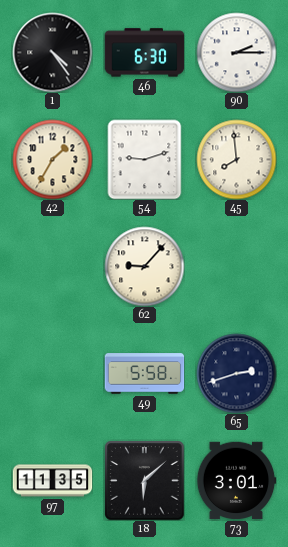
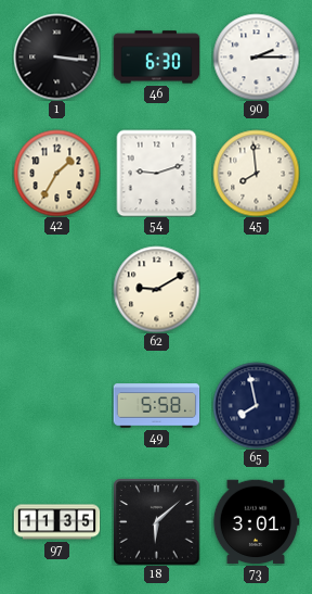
1: 4:24 -> 3:16 (56, 56)
62: 9:07 -> 9:10 (156, 289)
65: 2:42 -> 7:58 (256, 405)
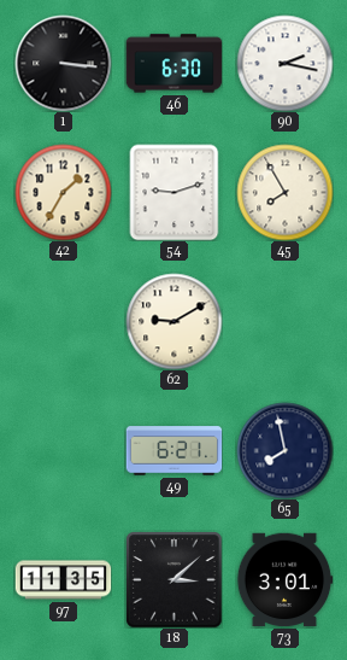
90: 2:15 -> 2:17 (284, 63)
45: 7:59 -> 7:55 (284, 192)
49: 5:58 -> 6:21 (173, 451)
18: 6:08 -> 3:08 (173, 579)
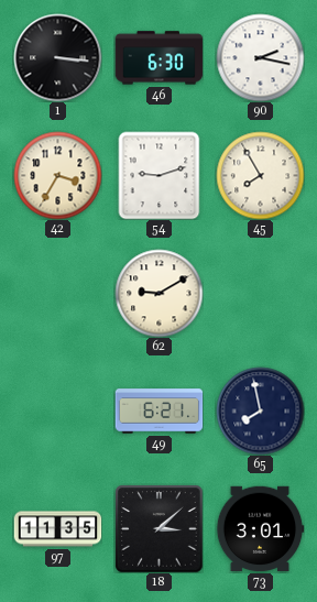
42: 1:35 -> 3:35 (57, 175)
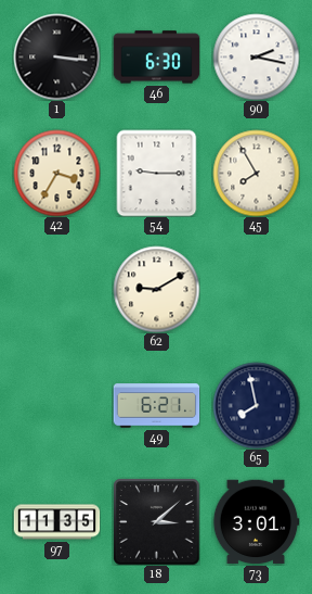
54: 9:12 -> 9:15 (157, 173)
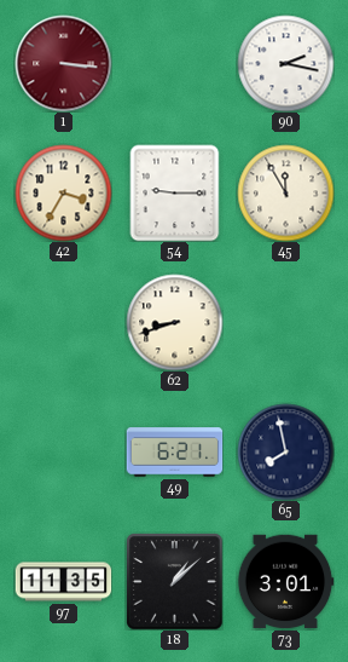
1 dial: black -> burgundy (63, 63)
46: 6:30 -> none (156, 58)
45: 7:55 -> 11:55 (285, 192)
62: 9:10 -> 8:42 (174, 322)
18: 3:08 -> 1:08 (174, 581)
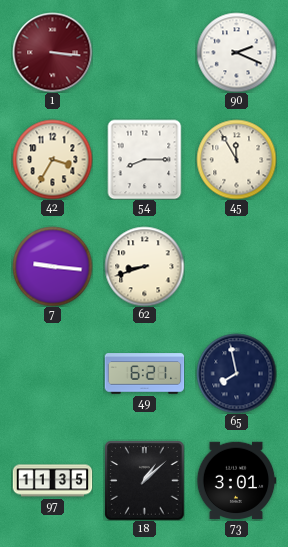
90: 2:17 -> 2:19 (236, 52)
54: 9:15 -> 8:15 (145, 159)
7: none -> 9:16 (52, 266)
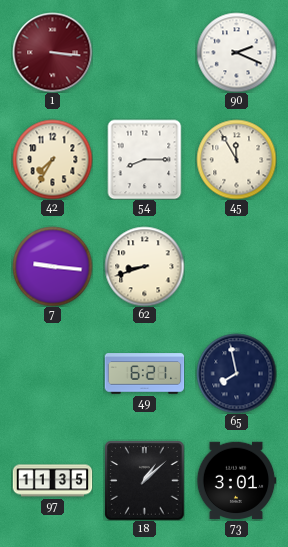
42: 3:35 -> 7:35 (52, 159)
